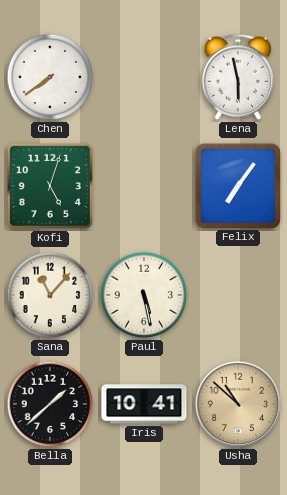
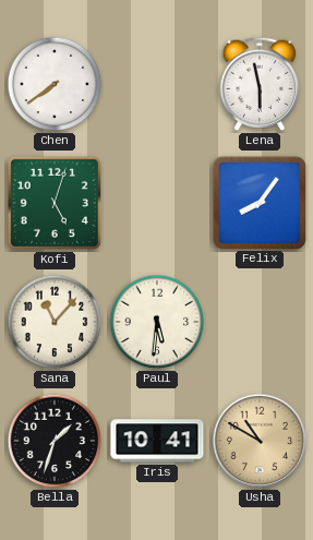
Felix: 7:06 -> 8:06 (258, 202)
Paul: 5:28 -> 5:31 (157, 322)
Bella: 1:38 -> 1:33 (55, 441)
Usha: 10:52 -> 10:50 (260, 441)
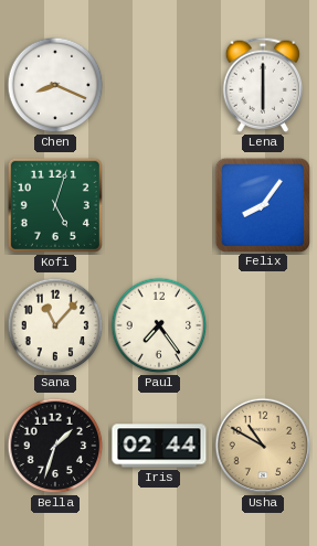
Chen: 7:39 -> 8:19 (55, 85)
Lena: 5:58 -> 6:00 (263, 85)
Paul: 5:31 -> 7:24 (159, 325)
Iris: 10:41 -> 02:44 (159, 446)
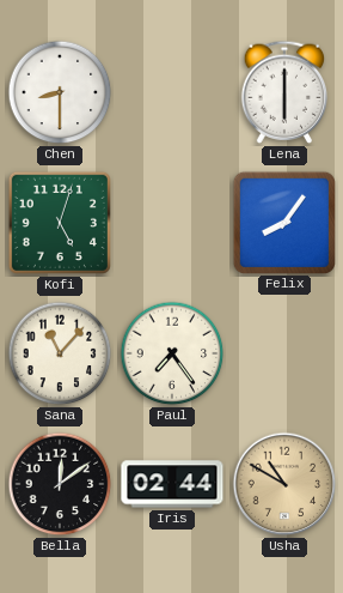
Chen: 8:19 -> 8:30 (60, 92)
Bella: 1:33 -> 12:09 (60, 484)
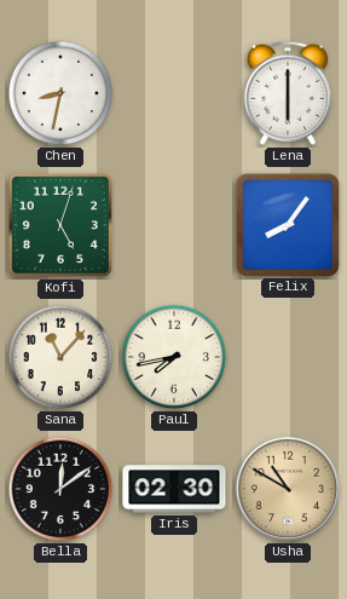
Chen: 8:30 -> 8:32 (60, 93)
Paul: 7:24 -> 7:43 (174, 357)
Iris: 02:44 -> 02:30 (174, 489)
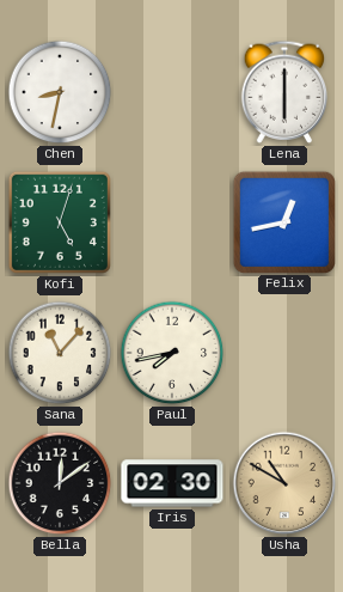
Felix: 8:06 -> 12:43 (283, 221)
